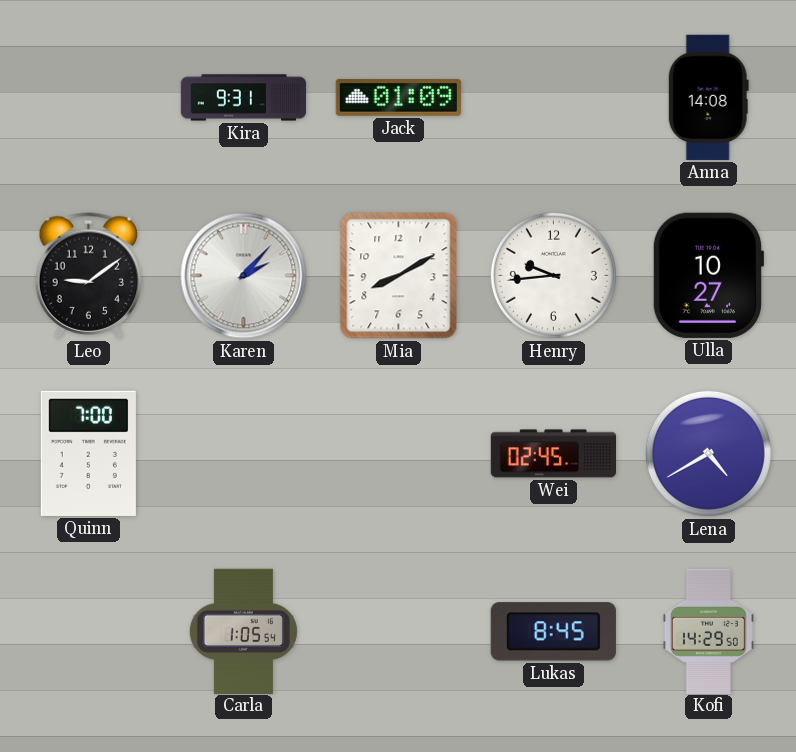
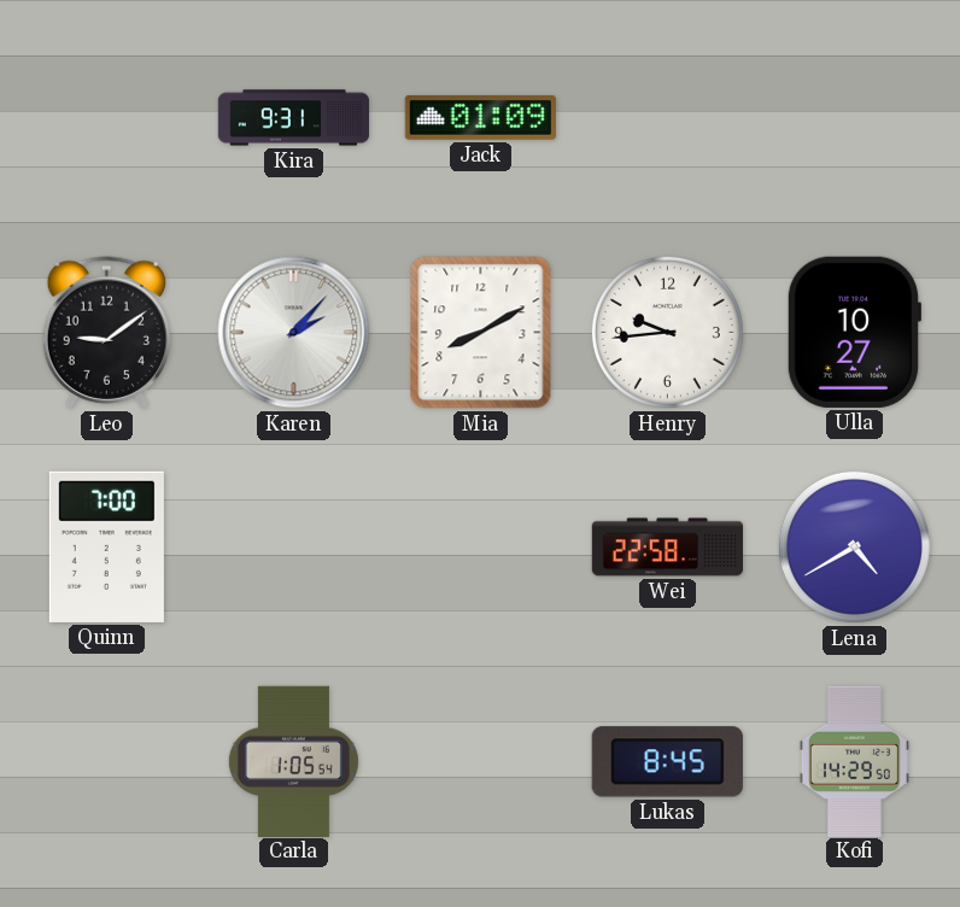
Anna: 14:08 -> none (708, 97)
Wei: 02:45 -> 22:58 (667, 548)
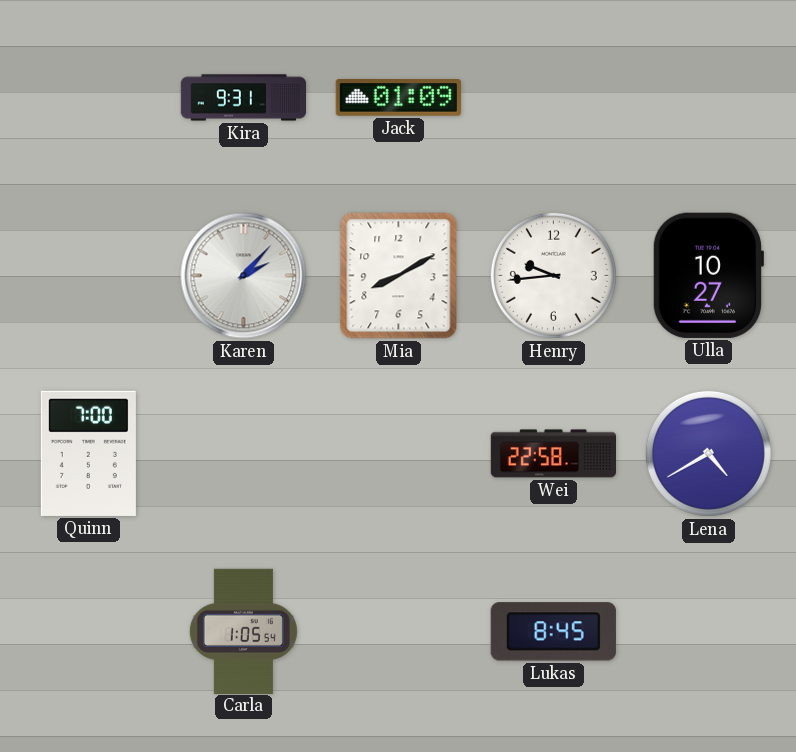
Leo: 9:09 -> none (106, 333)
Kofi: 14:29 -> none (854, 761)
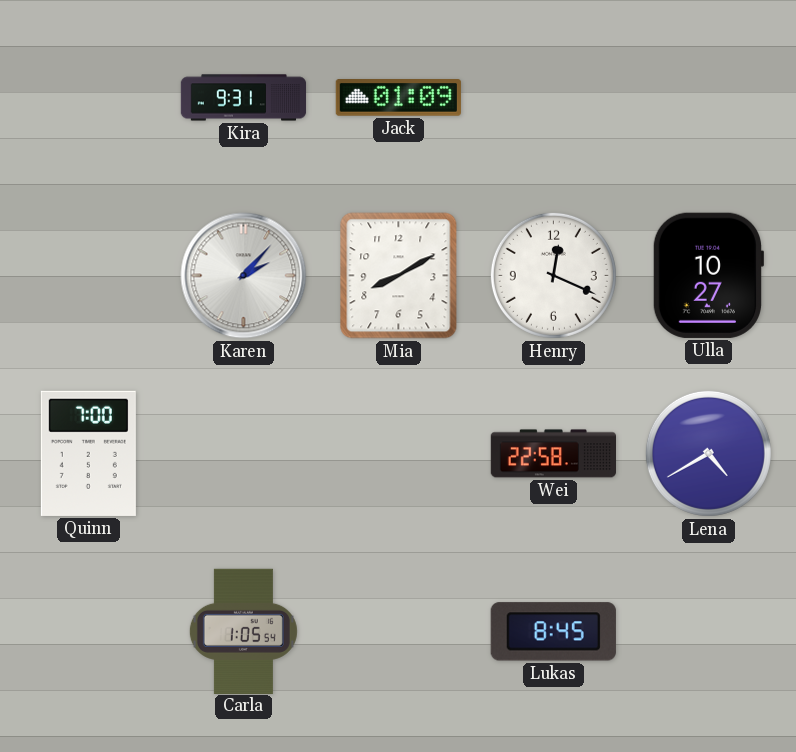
Henry: 9:44 -> 12:19 (553, 275)
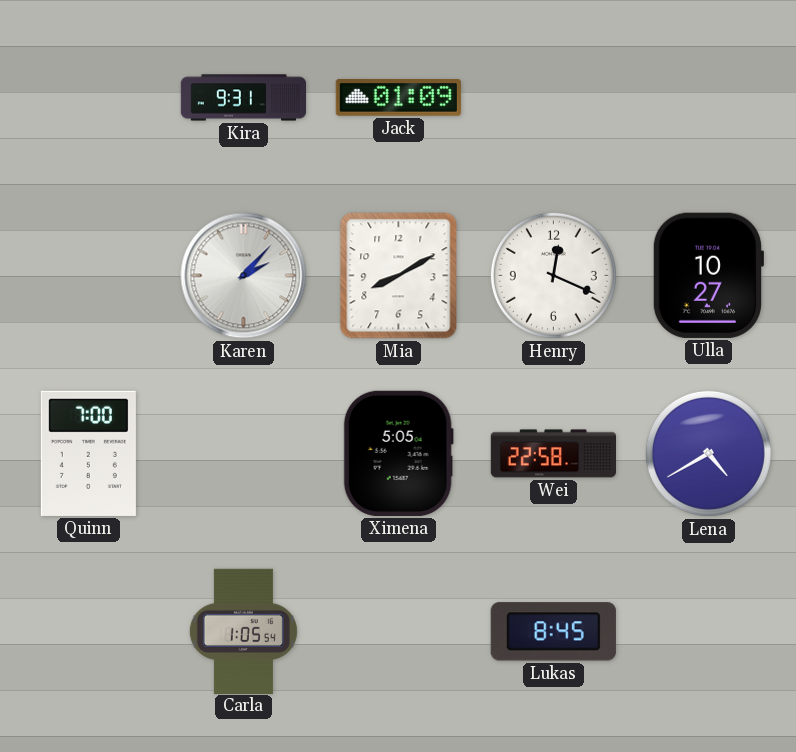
Ximena: none -> 5:05 (398, 453)
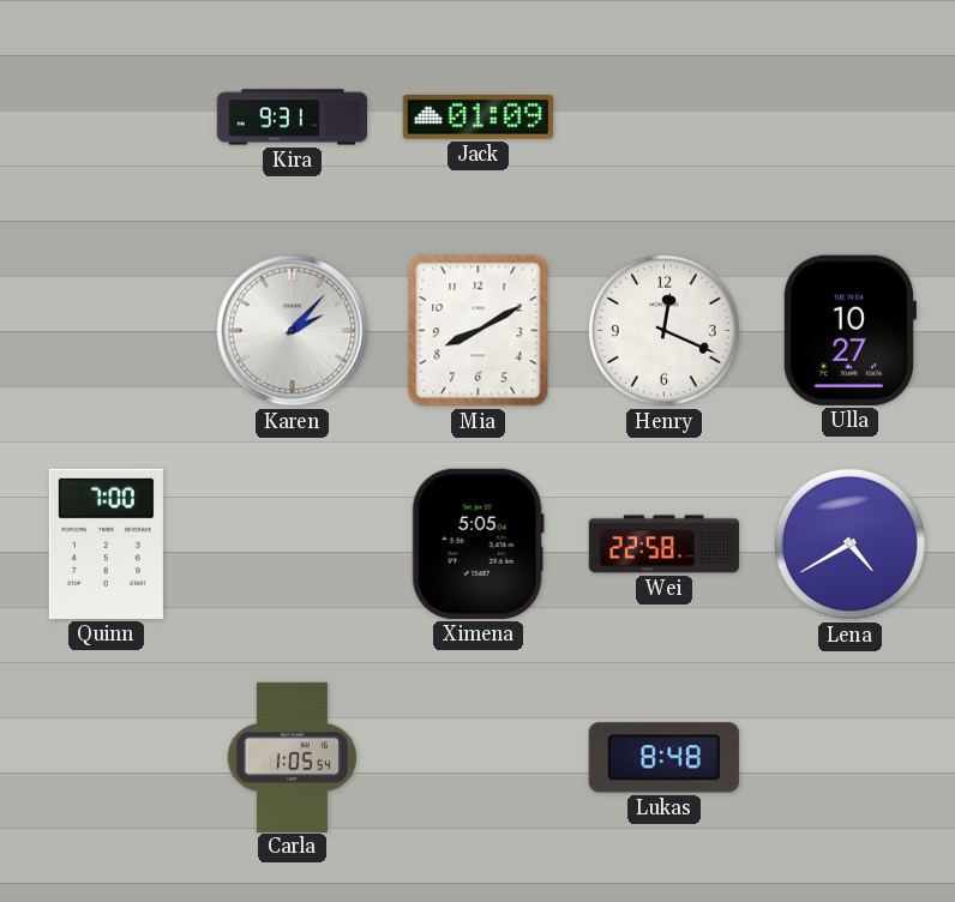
Lukas: 8:45 -> 8:48 (663, 758)
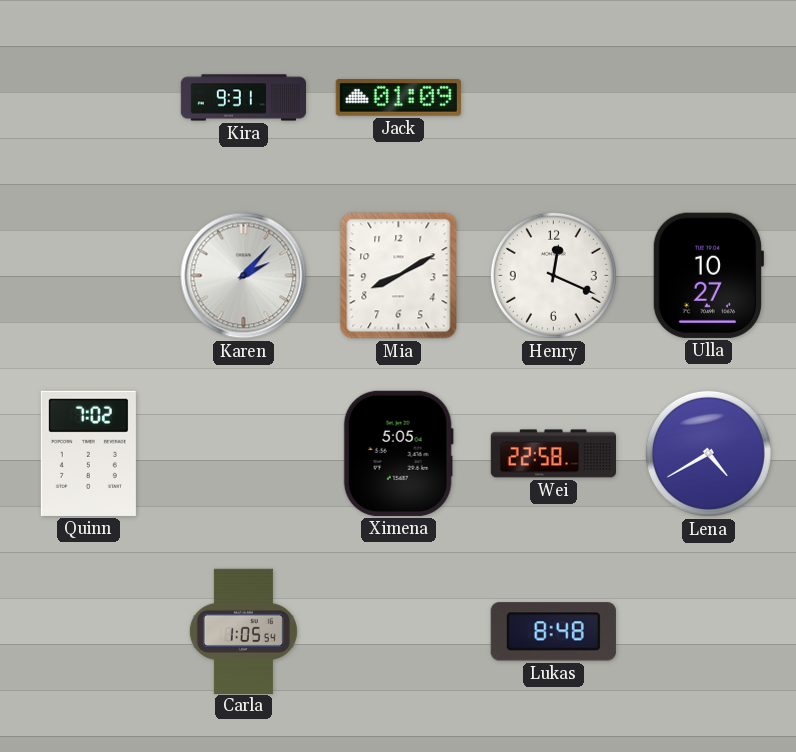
Quinn: 7:00 -> 7:02 (88, 453)
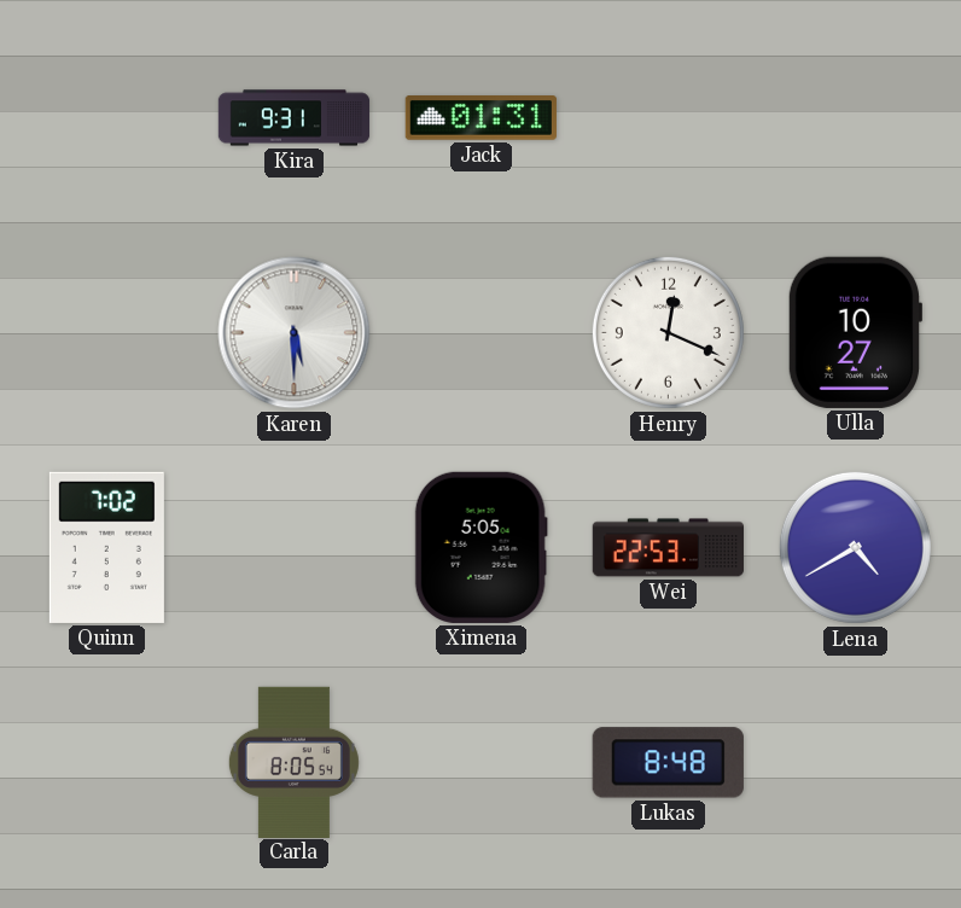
Jack: 01:09 -> 01:31 (481, 118)
Karen: 2:07 -> 5:30 (295, 333)
Mia: 8:10 -> none (399, 276)
Wei: 22:58 -> 22:53 (668, 548)
Carla: 1:05 -> 8:05 (293, 762)
